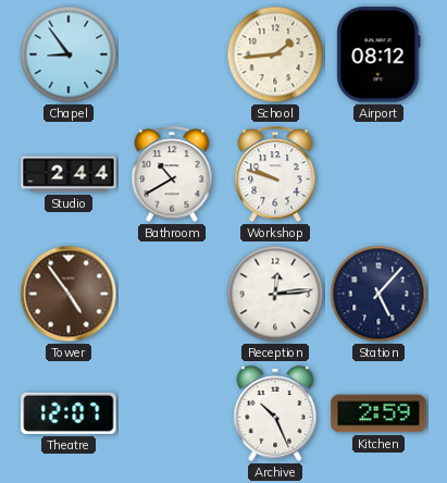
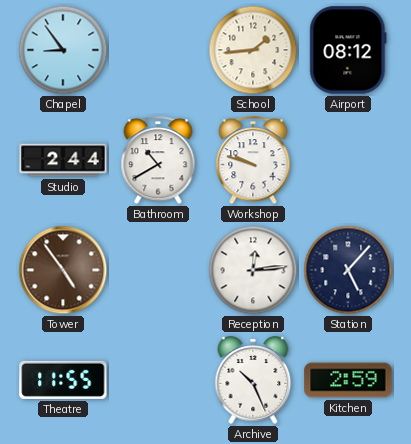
Theatre: 12:07 -> 11:55 (63, 380)
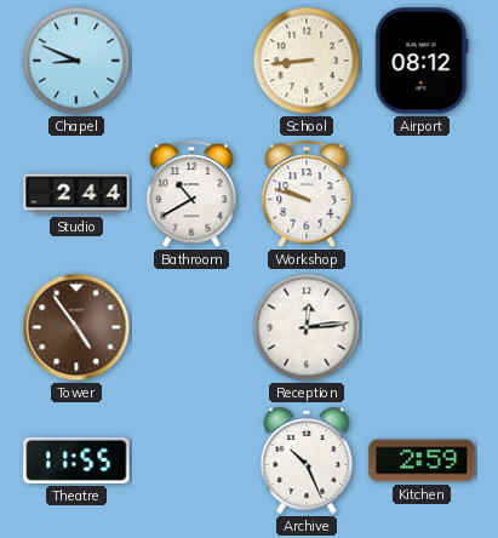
Chapel: 8:54 -> 8:49 (76, 61)
School: 1:44 -> 8:44 (307, 61)
Station: 5:07 -> none (348, 270)
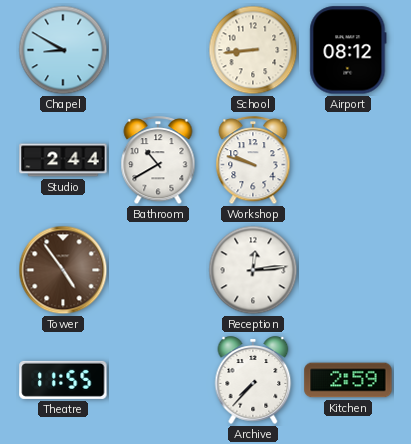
Chapel: 8:49 -> 8:50 (63, 50)
Archive: 10:26 -> 7:37 (253, 380)
